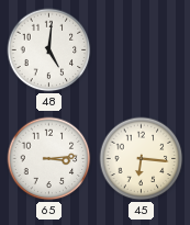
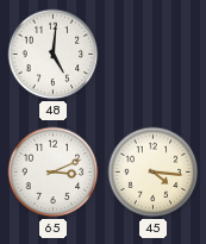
65: 3:14 -> 3:11 (54, 173)
45: 6:16 -> 4:16 (154, 173)
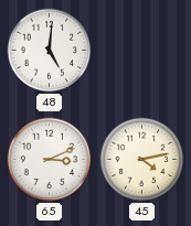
45: 4:16 -> 4:13 (142, 160)
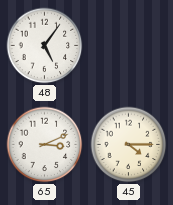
48: 5:01 -> 5:06 (45, 46)
45: 4:13 -> 4:15 (129, 145)
